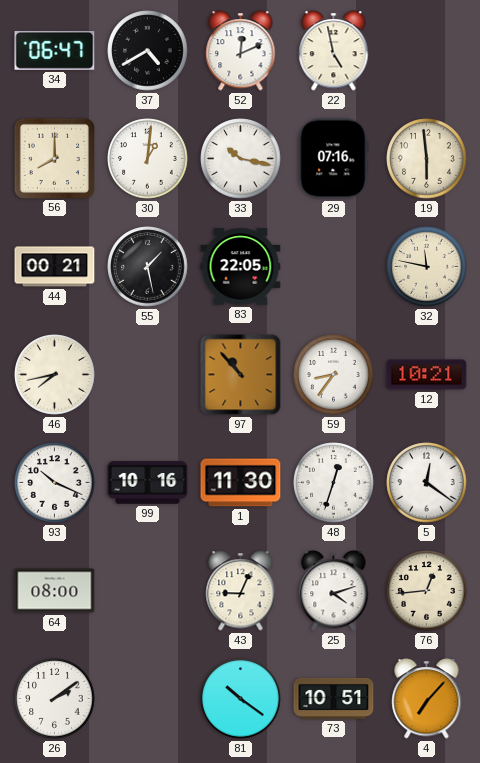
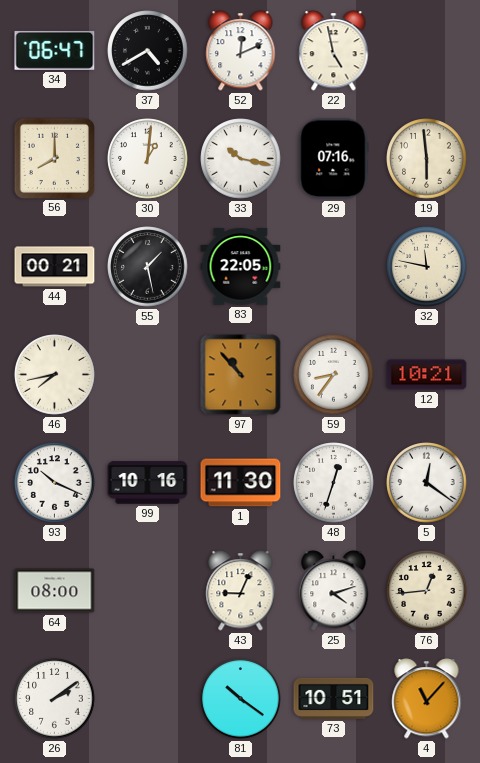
4: 7:07 -> 11:07 (427, 699)
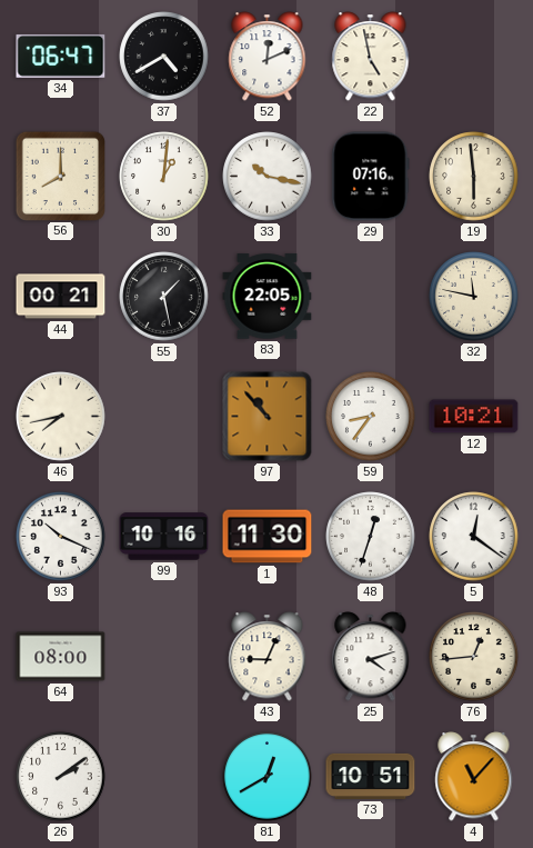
81: 10:21 -> 12:40 (268, 777)
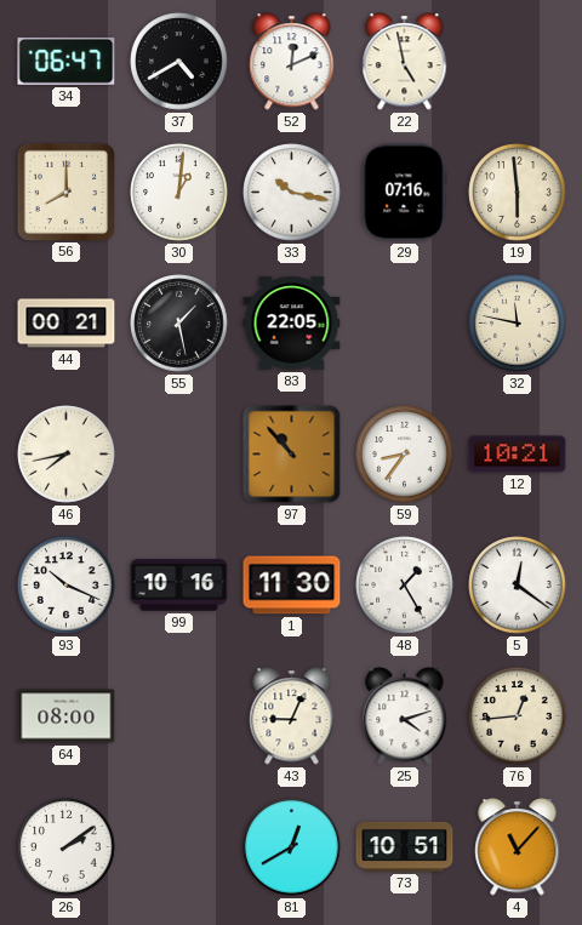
48: 12:33 -> 1:25 (405, 586)
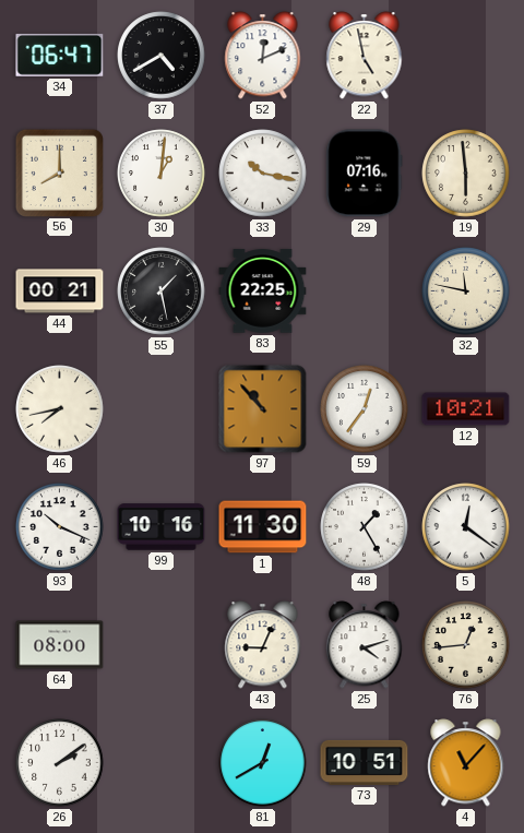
83: 22:05 -> 22:25 (263, 291)
59: 8:36 -> 12:36 (365, 409)
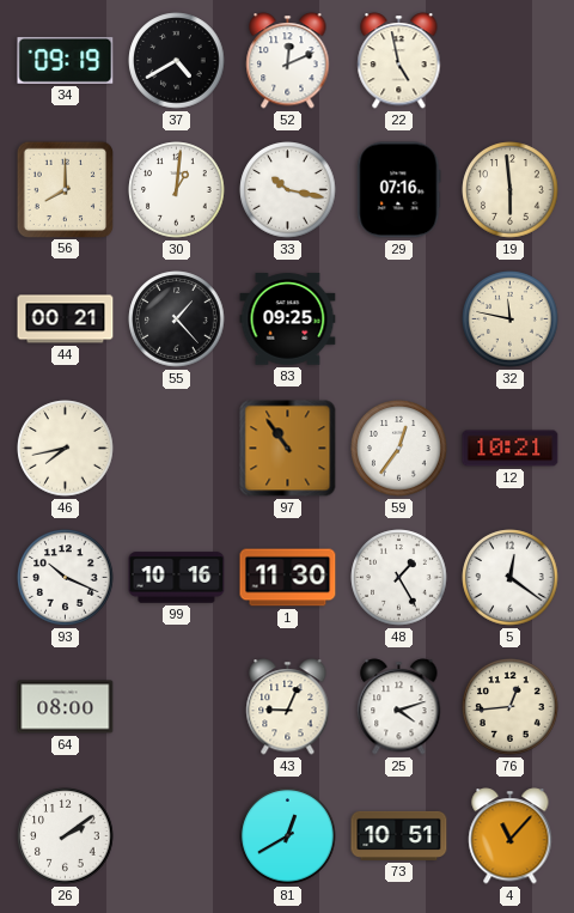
34: 06:47 -> 09:19 (66, 60)
55: 1:28 -> 1:23 (177, 319)
83: 22:25 -> 09:25 (288, 319)
97: 10:53 -> 10:54 (288, 449)
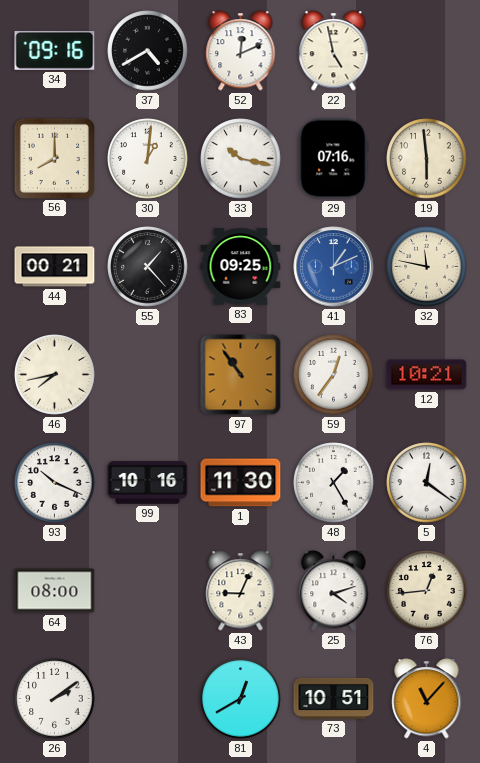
34: 09:19 -> 09:16 (55, 50)
41: none -> 1:11 (334, 267)
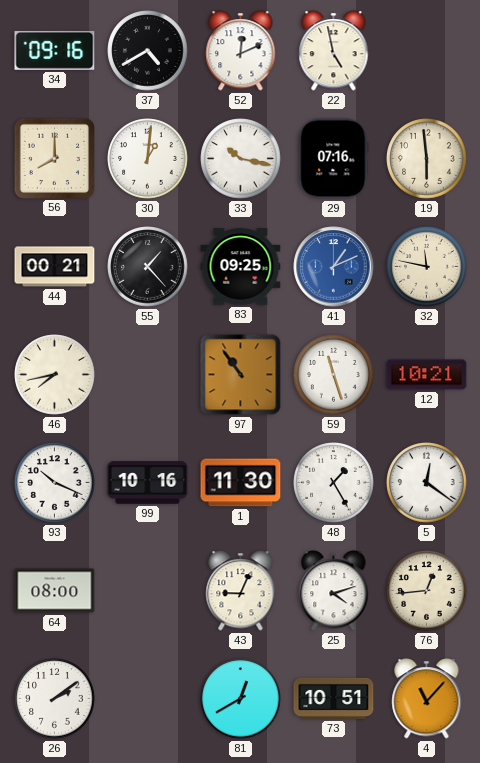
59: 12:36 -> 11:27 (334, 375)
